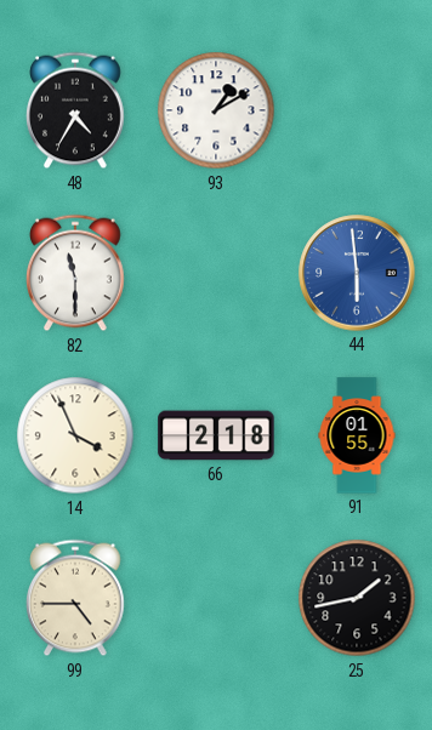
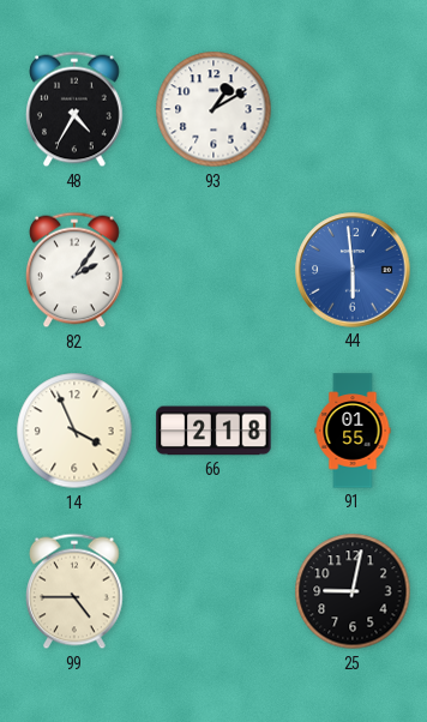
82: 11:30 -> 2:06 (76, 270)
25: 1:43 -> 9:02 (353, 591)
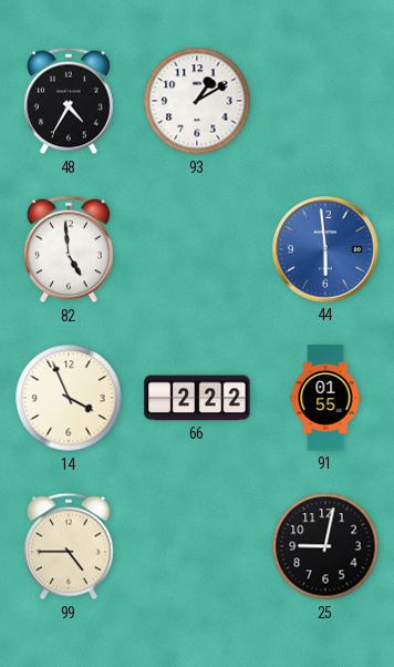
82: 2:06 -> 4:59 (70, 249)
66: 2:18 -> 2:22 (197, 398)
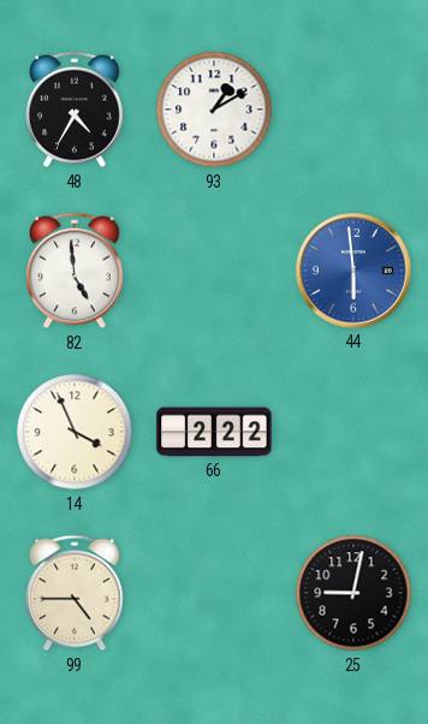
91: 01:55 -> none (325, 398)
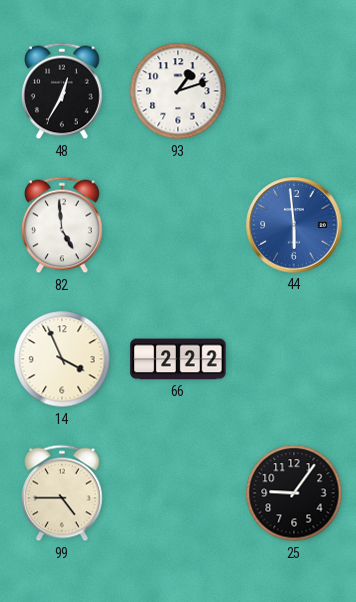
48: 4:35 -> 12:35 (63, 91)
93: 1:10 -> 1:12 (178, 91)
25: 9:02 -> 9:06 (294, 493)
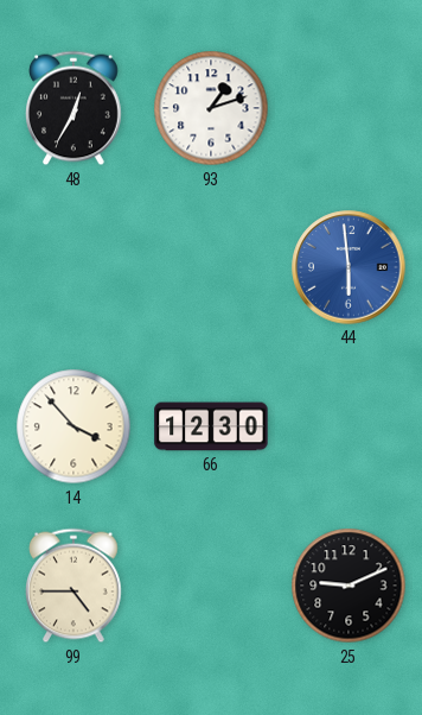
82: 4:59 -> none (63, 225)
14: 3:56 -> 3:53 (73, 426)
66: 2:22 -> 12:30 (211, 426)
25: 9:06 -> 9:11 (349, 586)
